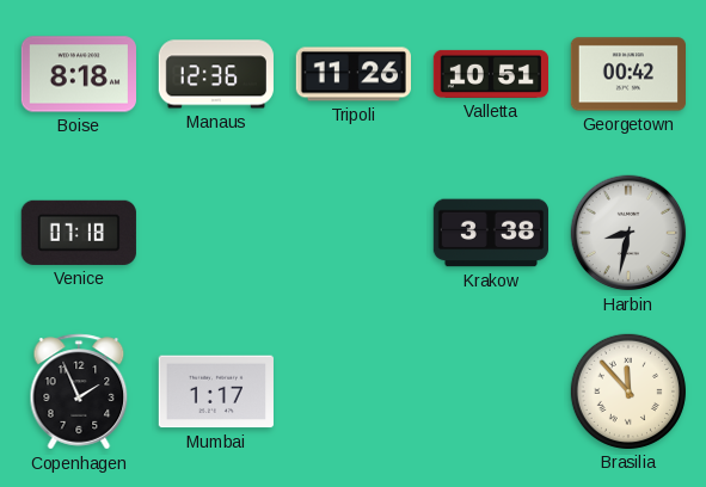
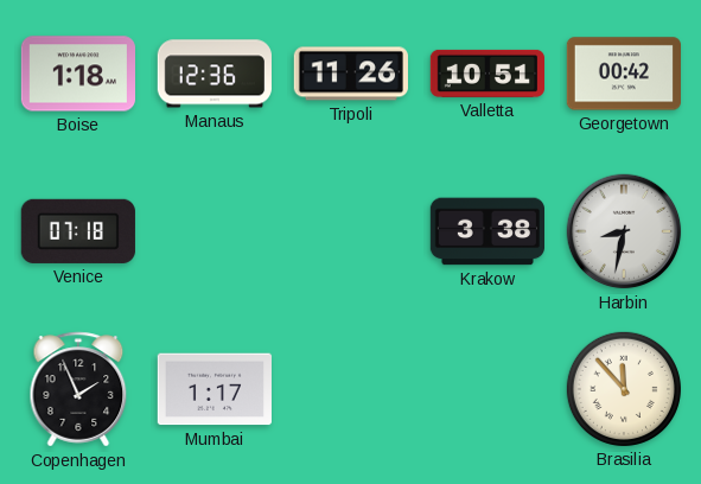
Boise: 8:18 -> 1:18 (77, 74)
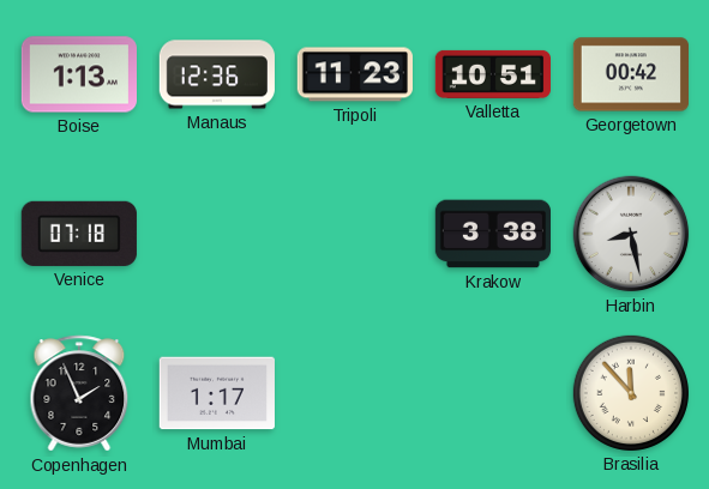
Boise: 1:18 -> 1:13 (78, 74)
Tripoli: 11:26 -> 11:23 (355, 74)
Harbin: 8:32 -> 8:28 (631, 234)
